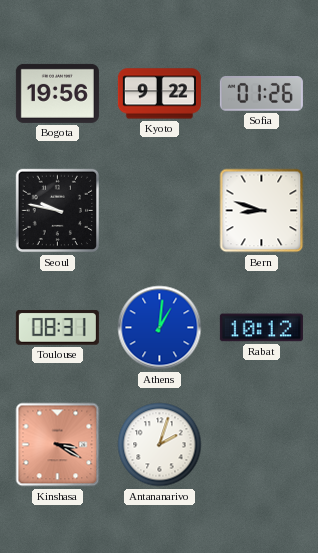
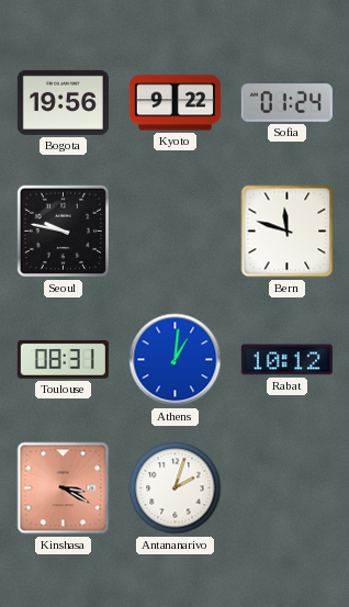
Sofia: 01:26 -> 01:24 (286, 103)
Bern: 8:48 -> 11:48 (288, 232)
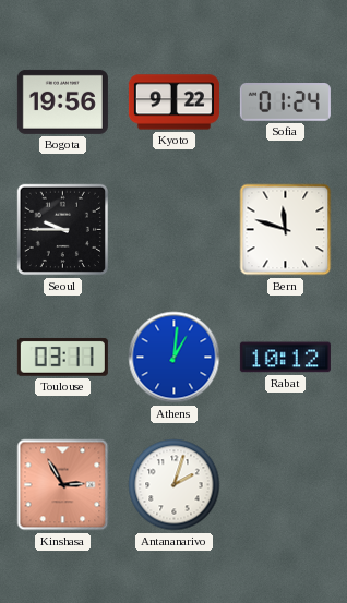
Seoul: 9:47 -> 9:45 (63, 230)
Toulouse: 08:31 -> 03:11 (62, 358)
Kinshasa: 3:20 -> 2:55 (63, 485)
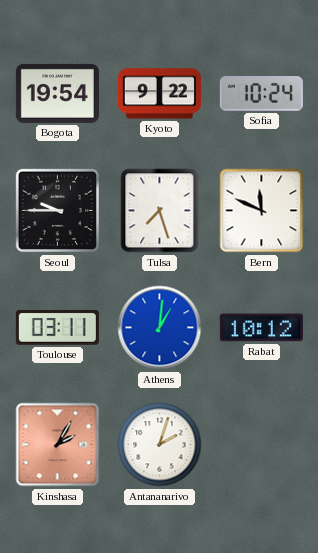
Bogota: 19:56 -> 19:54 (57, 93)
Sofia: 01:24 -> 10:24 (261, 94)
Tulsa: none -> 7:27 (160, 211)
Bern: 11:48 -> 11:49 (262, 211)
Kinshasa: 2:55 -> 2:05 (58, 445)
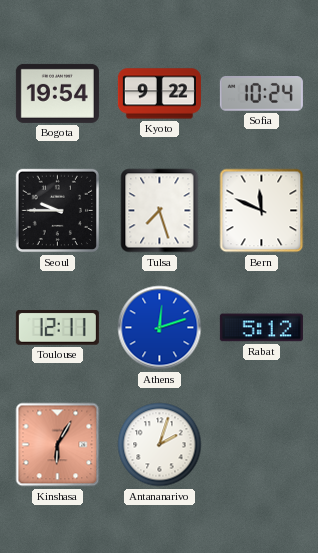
Toulouse: 03:11 -> 12:11 (57, 328)
Athens: 1:01 -> 12:12 (160, 328)
Rabat: 10:12 -> 5:12 (261, 328)
Kinshasa: 2:05 -> 6:05 (58, 445)
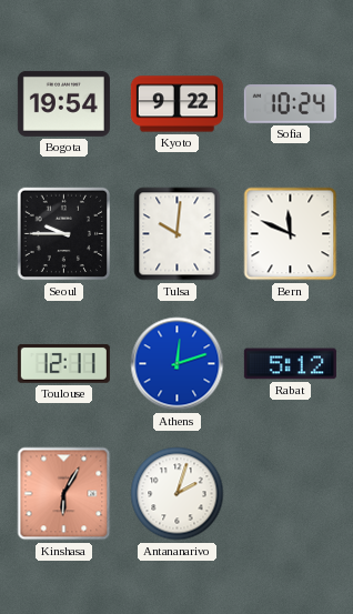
Tulsa: 7:27 -> 10:01 (178, 234)
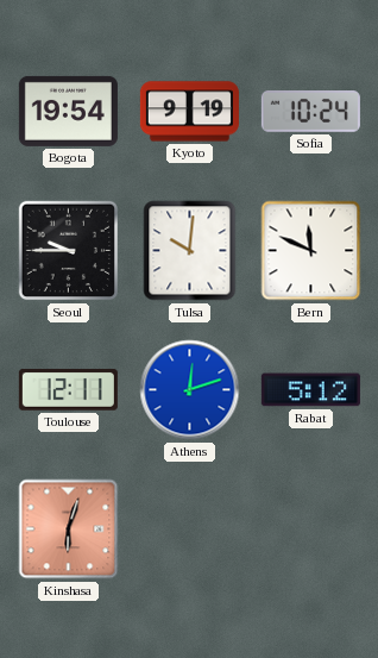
Kyoto: 9:22 -> 9:19 (189, 112)
Kinshasa: 6:05 -> 6:03 (69, 529)
Antananarivo: 2:03 -> none (178, 494)
